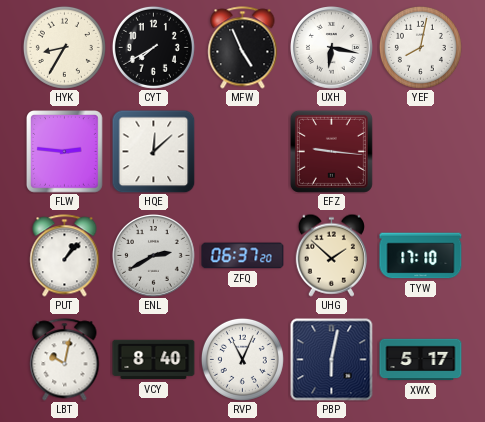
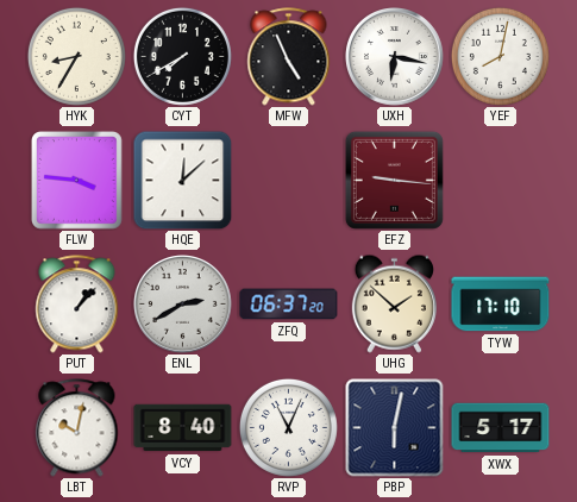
FLW: 2:46 -> 3:46 (77, 181)
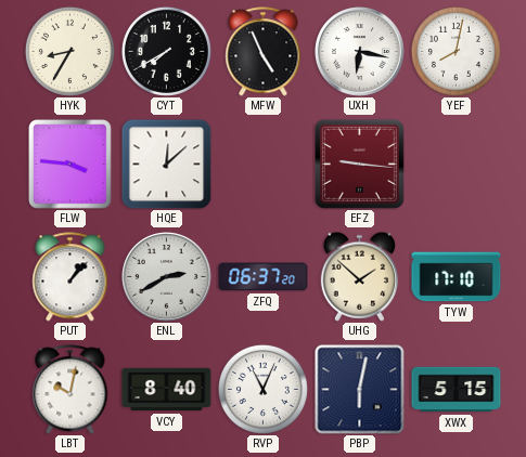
XWX: 5:17 -> 5:15 (457, 390)
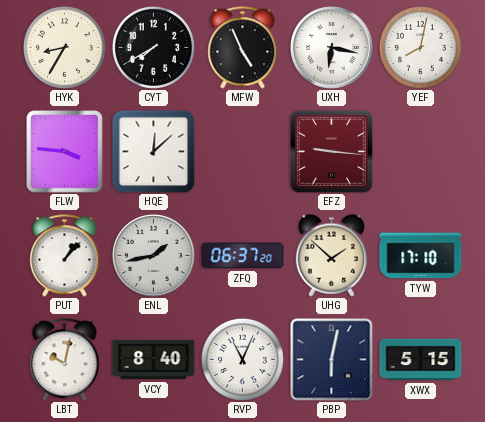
ENL: 2:40 -> 1:43 (154, 256)
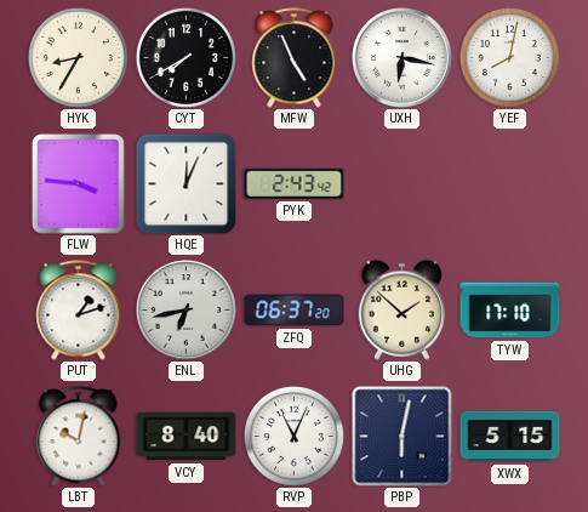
HQE: 12:08 -> 12:04 (185, 183)
PYK: none -> 2:43 (295, 183)
EFZ: 9:16 -> none (331, 151)
PUT: 1:07 -> 1:12 (79, 311)
ENL: 1:43 -> 6:43 (187, 311)
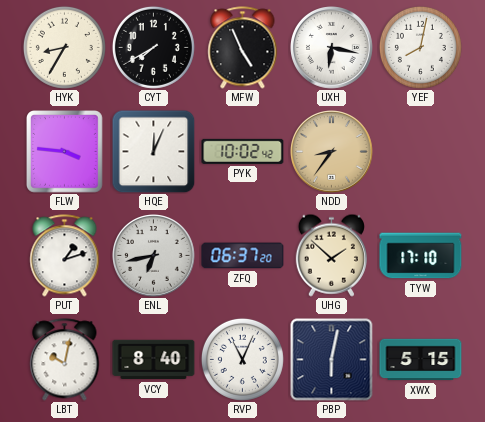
PYK: 2:43 -> 10:02 (243, 151)
NDD: none -> 8:36 (332, 152)
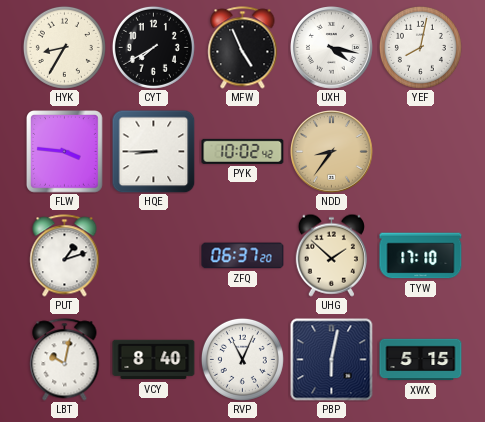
UXH: 6:17 -> 4:17 (332, 48)
HQE: 12:04 -> 8:45 (153, 151)
ENL: 6:43 -> none (154, 256)
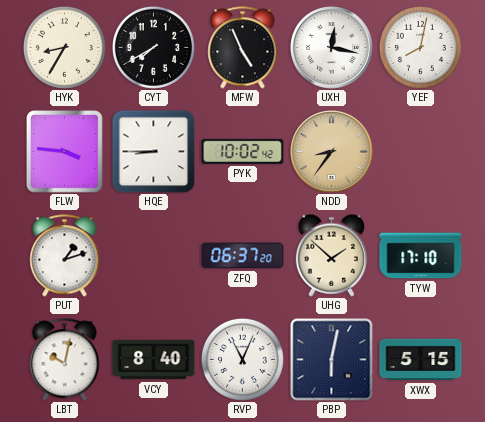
UXH: 4:17 -> 12:17 (332, 48)
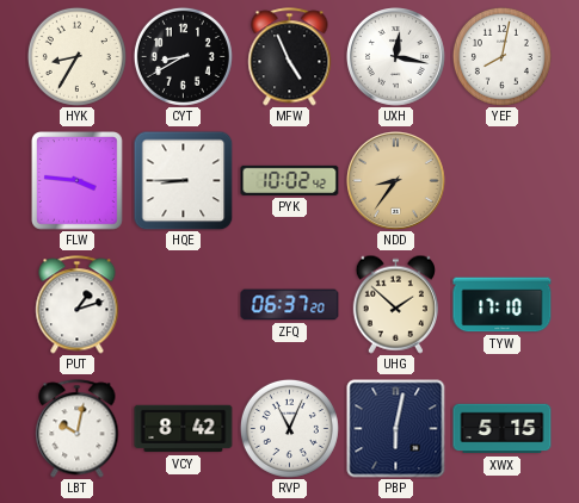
CYT: 7:40 -> 8:40 (183, 56)
VCY: 8:40 -> 8:42 (184, 429)
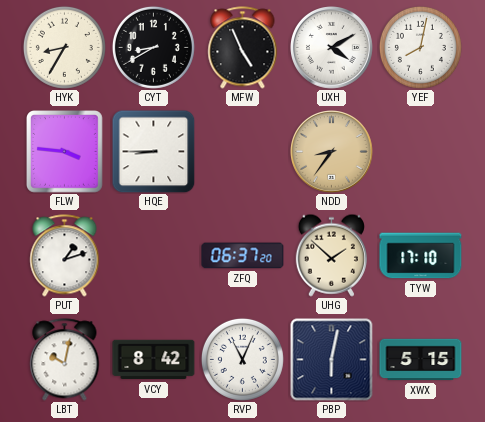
UXH: 12:17 -> 4:10 (332, 48)
PYK: 10:02 -> none (290, 180)
